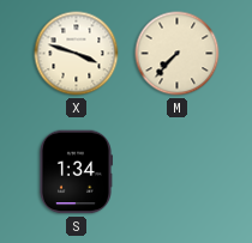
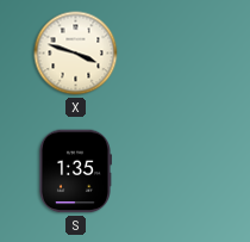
M: 7:37 -> none (178, 54)
S: 1:34 -> 1:35 (75, 172)
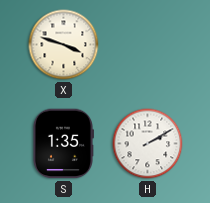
H: none -> 2:10 (148, 144)
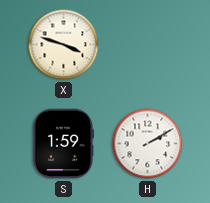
S: 1:35 -> 1:59 (63, 144)
